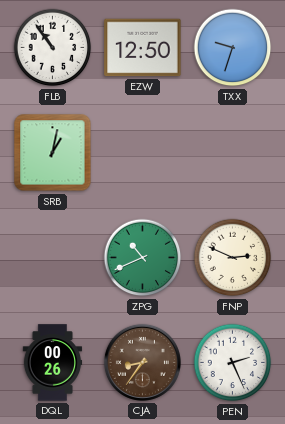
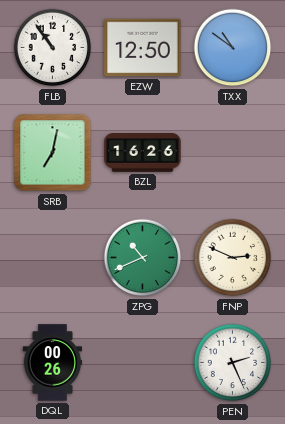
TXX: 9:33 -> 10:51 (233, 48)
SRB: 1:02 -> 7:02 (53, 153)
BZL: none -> 16:26 (143, 153)
CJA: 8:36 -> none (142, 362)
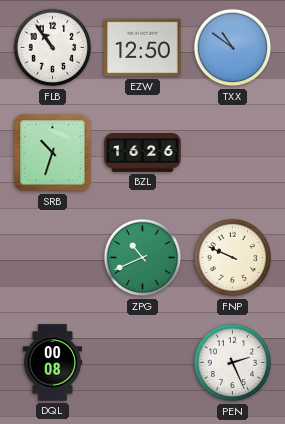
SRB: 7:02 -> 10:33 (53, 153)
FNP: 2:49 -> 9:49 (233, 258)
DQL: 00:26 -> 00:08 (53, 363)
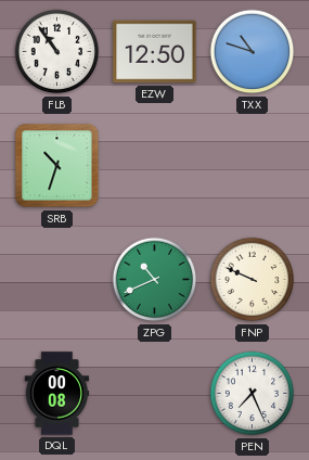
TXX: 10:51 -> 10:48 (253, 52)
BZL: 16:26 -> none (143, 153)
PEN: 2:26 -> 7:26 (253, 394)
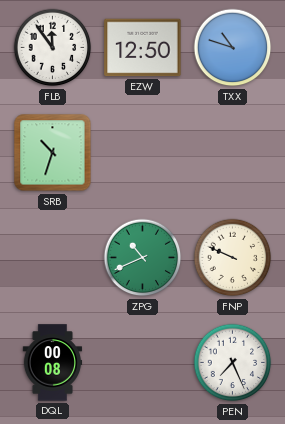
FLB: 10:54 -> 11:54 (53, 48)
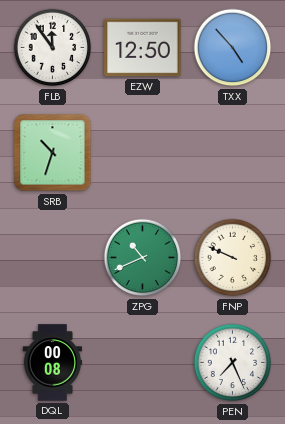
TXX: 10:48 -> 4:53 (233, 48)
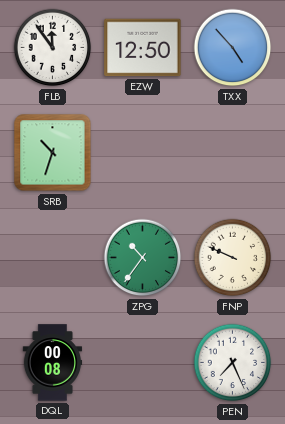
ZPG: 10:41 -> 10:36 (143, 258)
